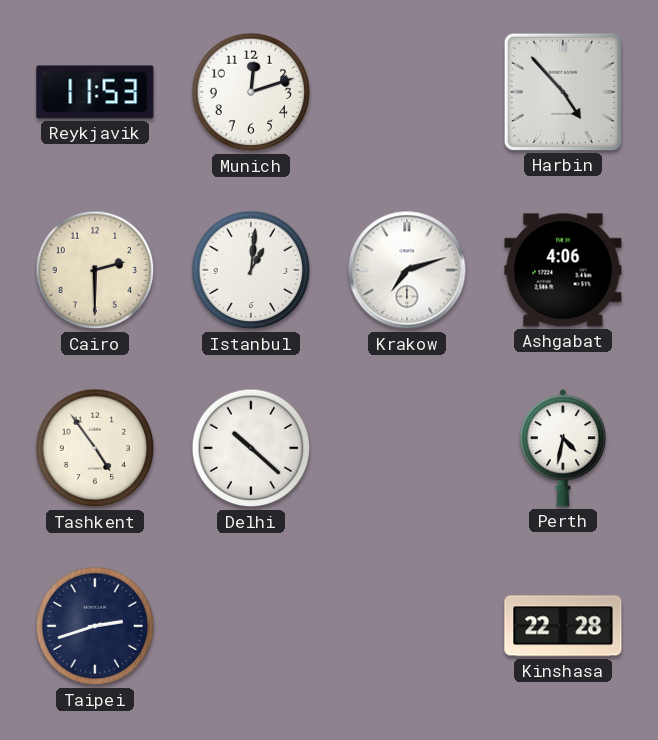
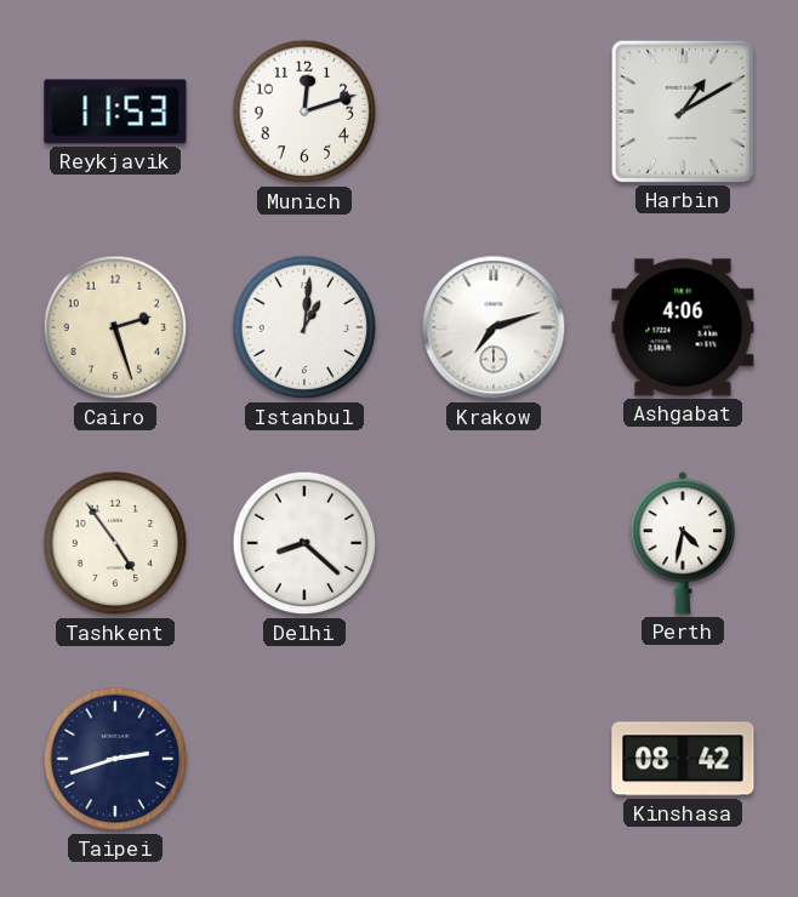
Harbin: 4:53 -> 1:10 (683, 112)
Cairo: 2:30 -> 2:27 (115, 327)
Delhi: 10:22 -> 8:22 (304, 543)
Kinshasa: 22:28 -> 08:42 (683, 759)
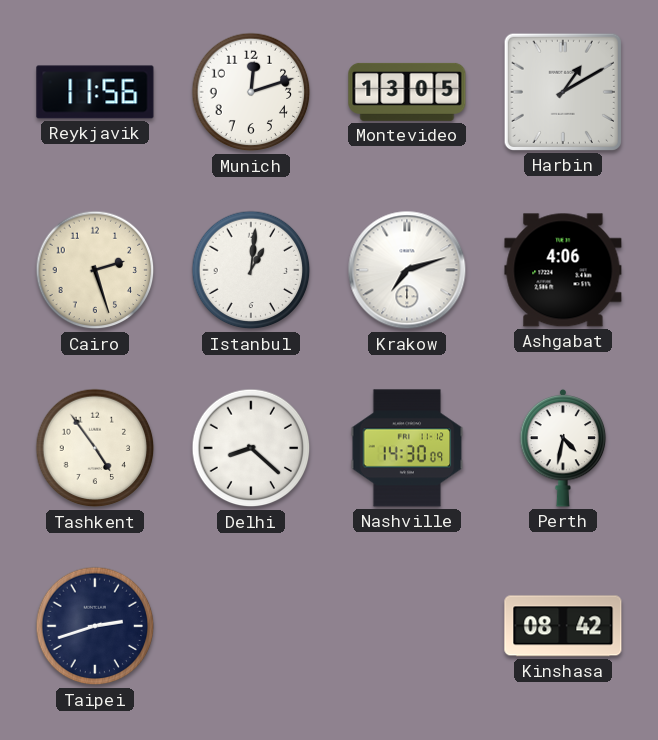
Reykjavik: 11:53 -> 11:56 (95, 92)
Montevideo: none -> 13:05 (407, 92)
Nashville: none -> 14:30 (407, 448)
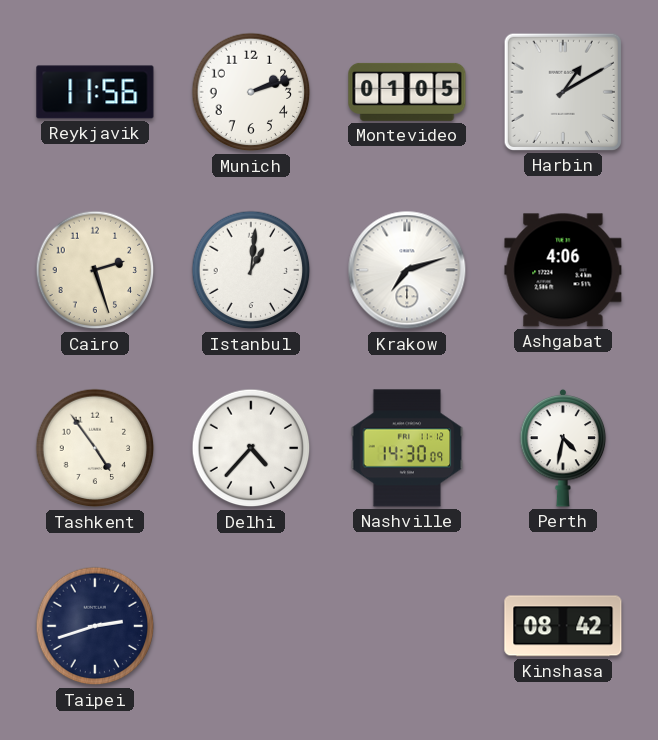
Munich: 12:12 -> 2:12 (251, 92)
Montevideo: 13:05 -> 01:05 (407, 92)
Delhi: 8:22 -> 4:37 (251, 448)
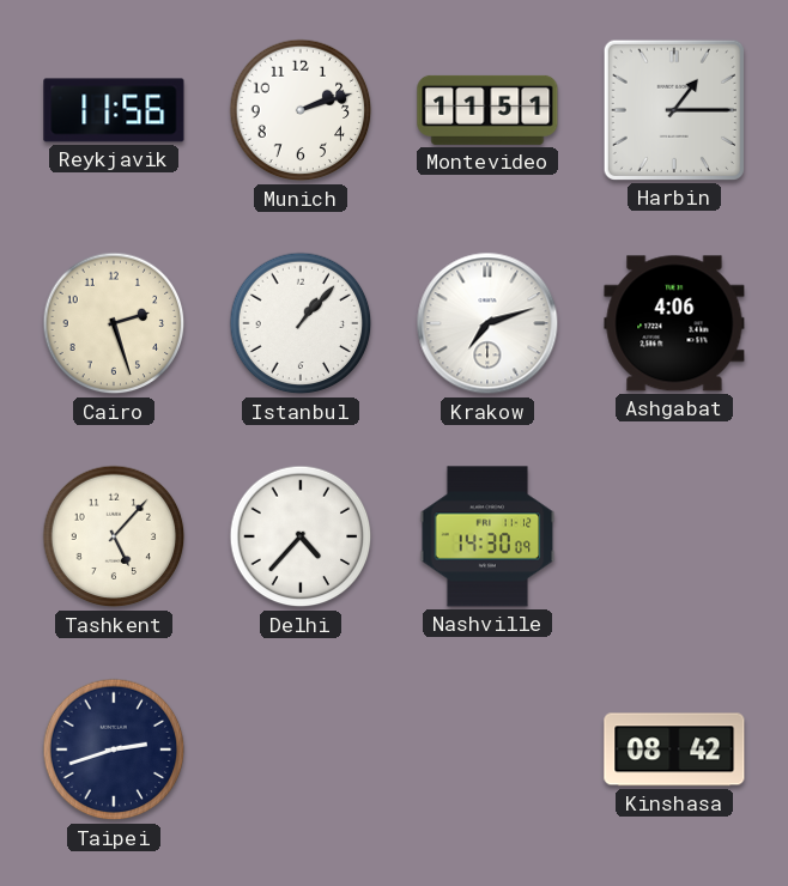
Montevideo: 01:05 -> 11:51 (487, 110)
Harbin: 1:10 -> 1:15 (674, 110)
Istanbul: 1:01 -> 1:07 (301, 323)
Tashkent: 4:54 -> 5:07 (114, 536)
Perth: 4:32 -> none (563, 448)
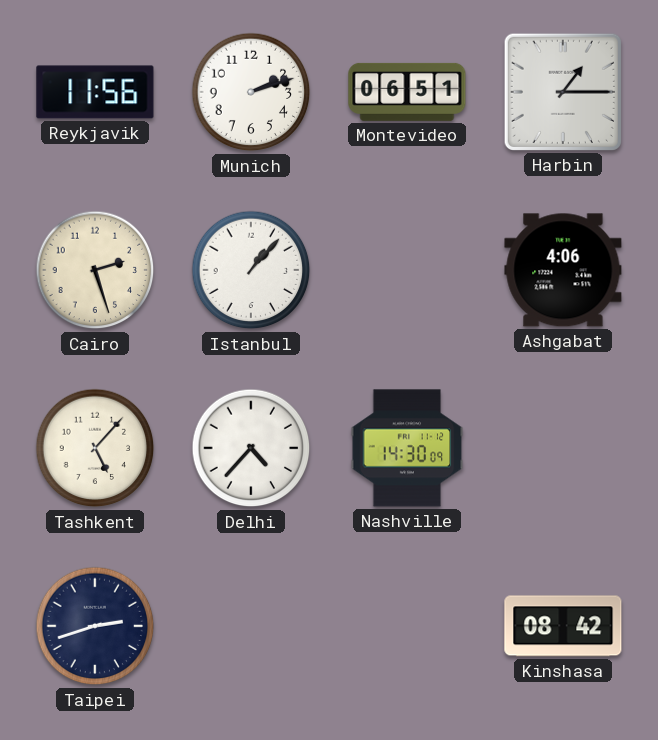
Montevideo: 11:51 -> 06:51 (407, 92)
Krakow: 7:12 -> none (487, 323)
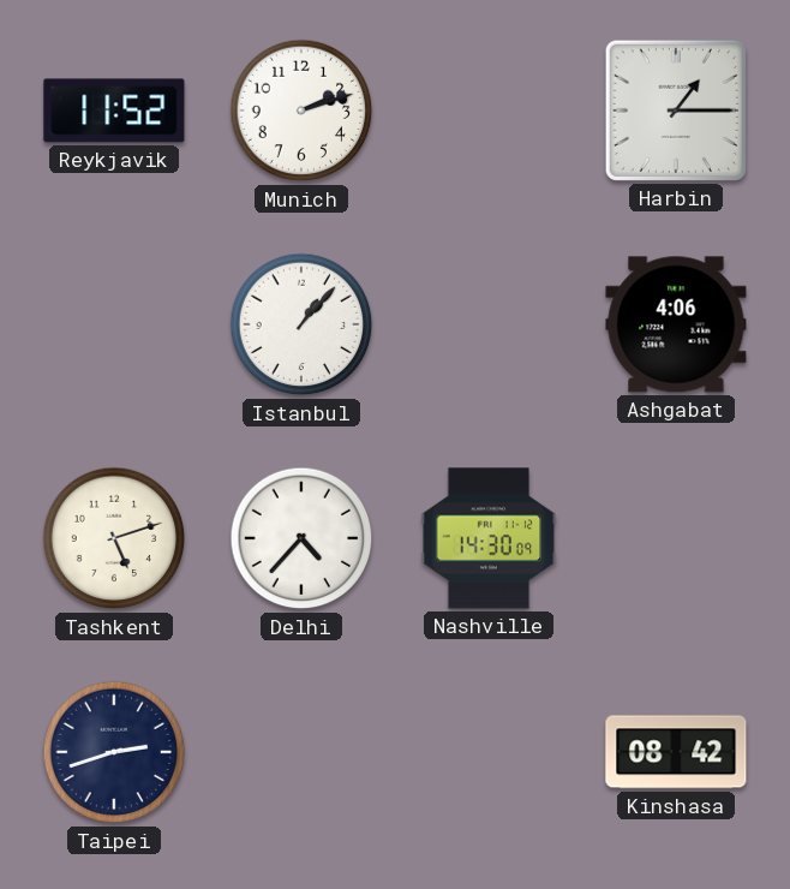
Reykjavik: 11:56 -> 11:52 (114, 111)
Montevideo: 06:51 -> none (407, 92)
Cairo: 2:27 -> none (95, 270)
Tashkent: 5:07 -> 5:12 (114, 538)
